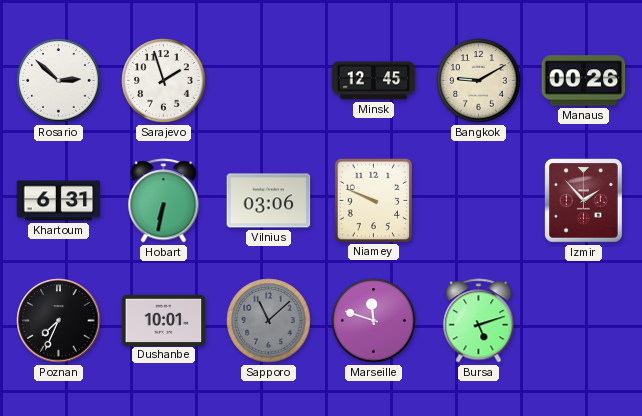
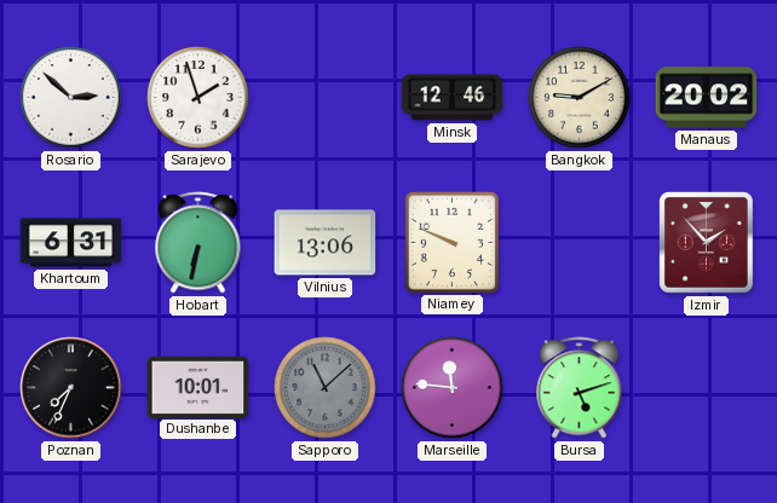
Minsk: 12:45 -> 12:46 (453, 98)
Manaus: 00:26 -> 20:02 (707, 98)
Vilnius: 03:06 -> 13:06 (326, 243)
Marseille: 11:48 -> 11:46 (453, 388)
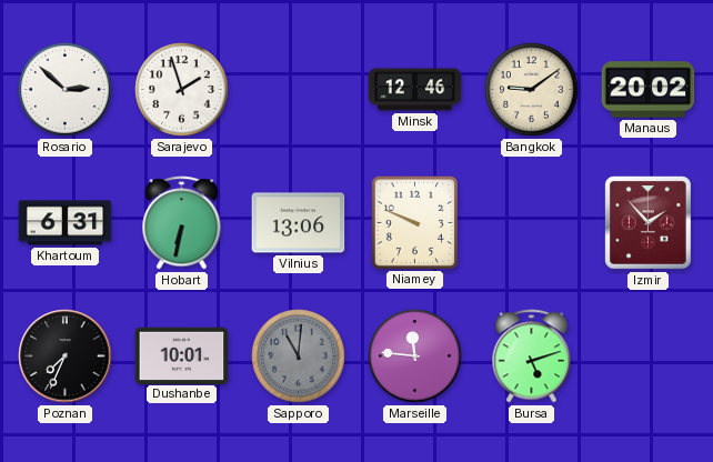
Bangkok: 9:10 -> 9:09 (532, 90)
Sapporo: 11:08 -> 11:01 (299, 356)
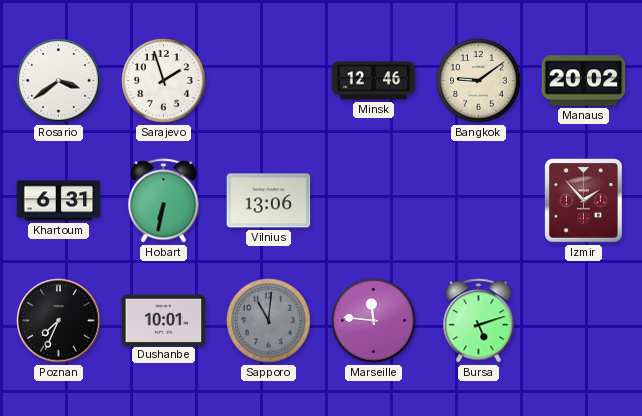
Rosario: 2:52 -> 3:39 (59, 81)
Niamey: 9:49 -> none (414, 222)
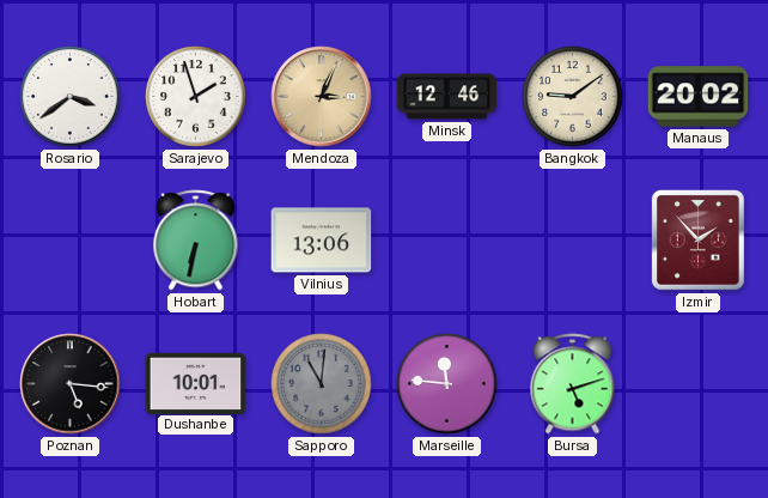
Mendoza: none -> 3:04 (322, 97)
Khartoum: 6:31 -> none (59, 201)
Poznan: 7:34 -> 5:16 (71, 384)
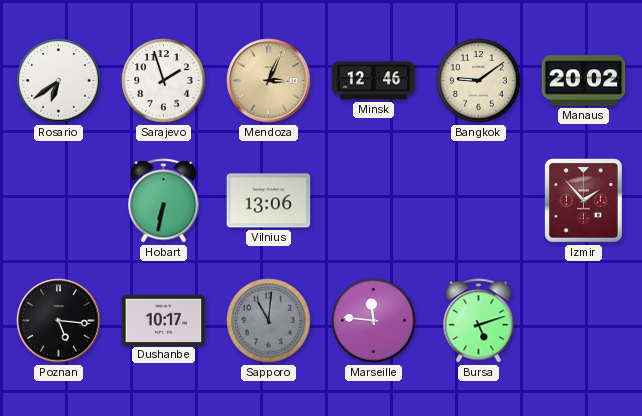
Rosario: 3:39 -> 6:39 (59, 81)
Dushanbe: 10:01 -> 10:17 (164, 320)
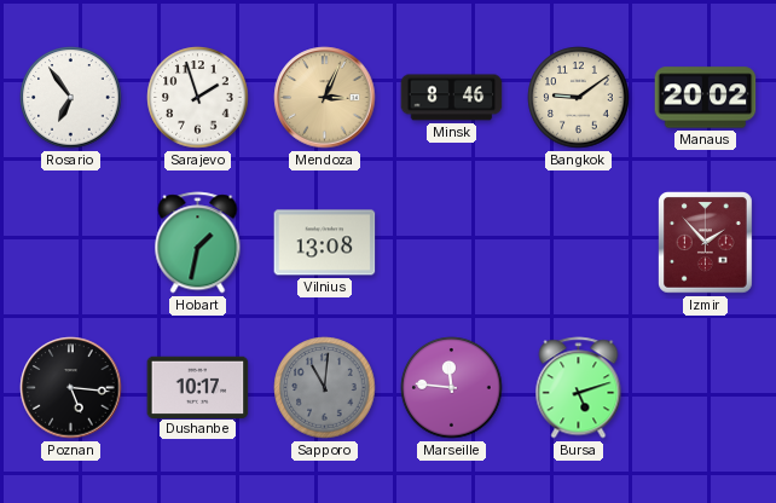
Rosario: 6:39 -> 6:54 (71, 98)
Minsk: 12:46 -> 8:46 (452, 98)
Hobart: 6:32 -> 1:32 (198, 243)
Vilnius: 13:06 -> 13:08 (325, 243)
